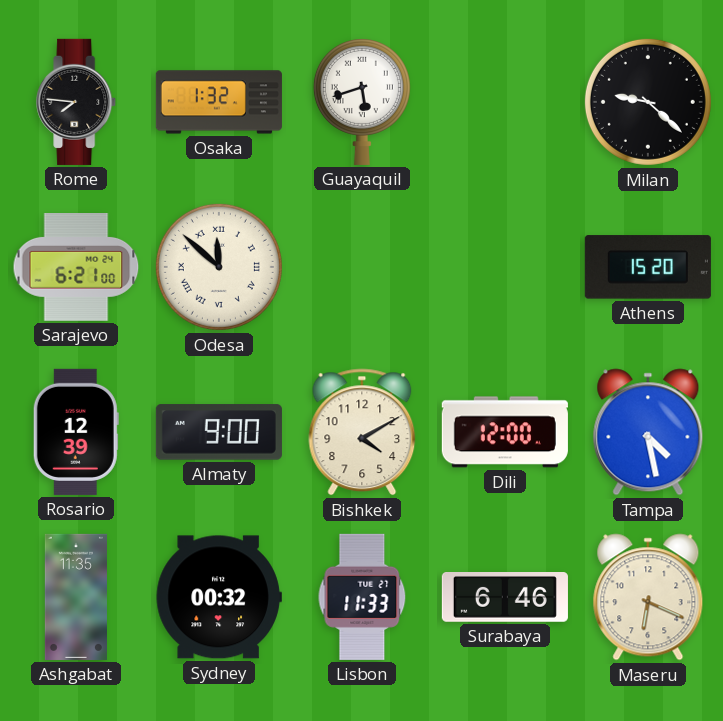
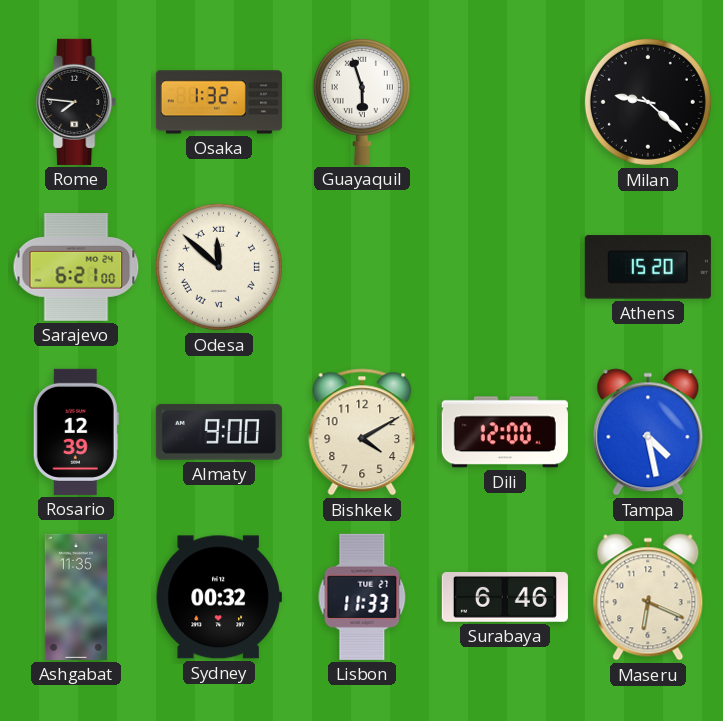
Guayaquil: 5:42 -> 5:57 (362, 101)
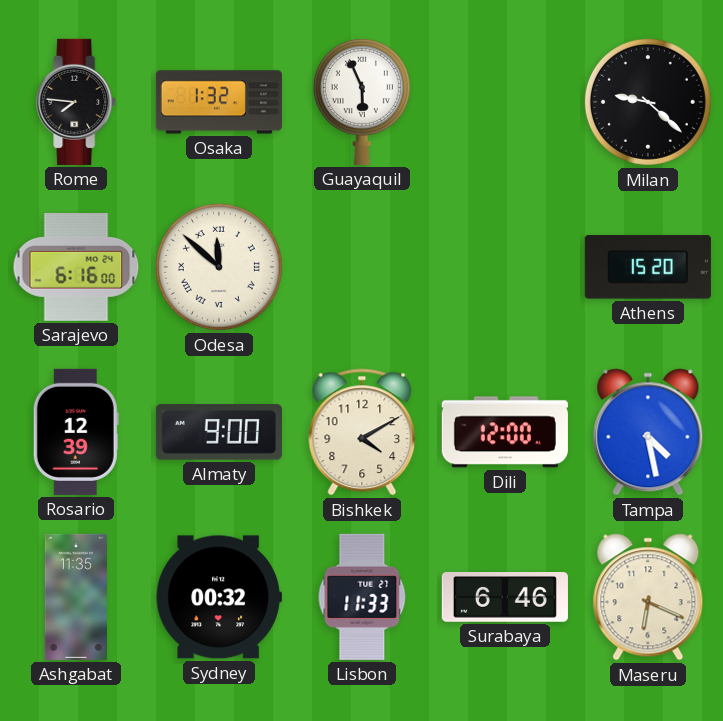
Guayaquil: 5:57 -> 5:56 (362, 101)
Sarajevo: 6:21 -> 6:16 (76, 268)
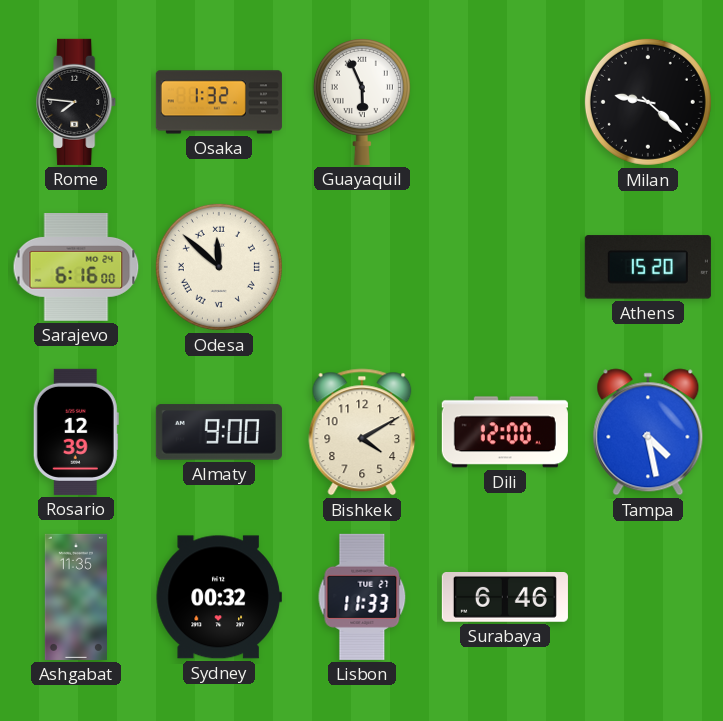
Maseru: 6:19 -> none (648, 597)
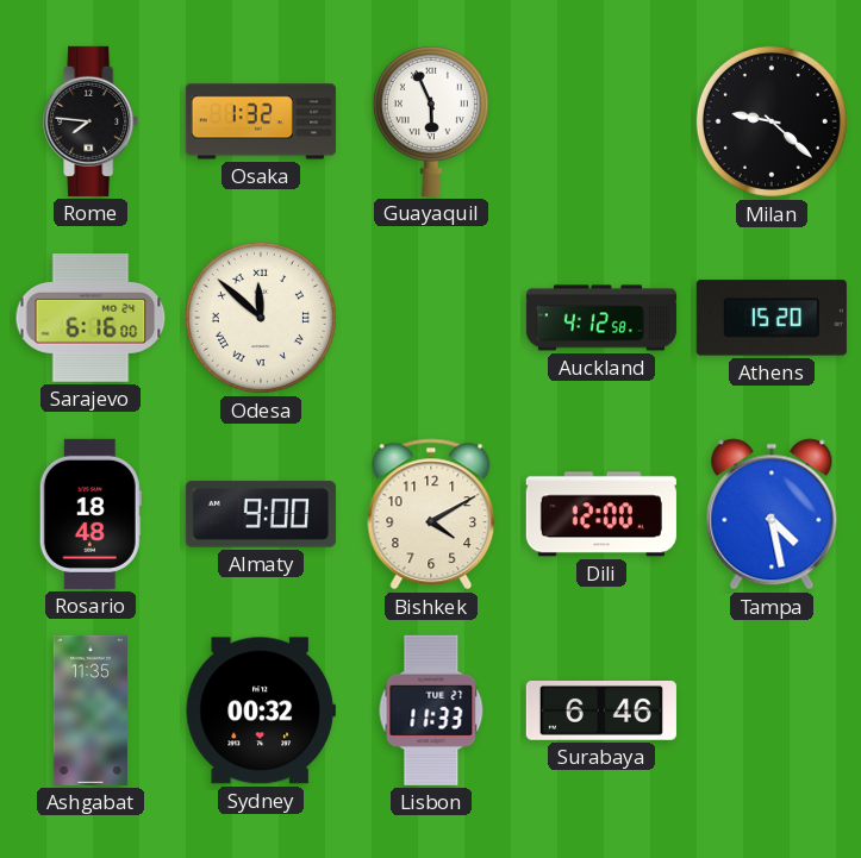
Auckland: none -> 4:12 (601, 318)
Rosario: 12:39 -> 18:48 (91, 514)
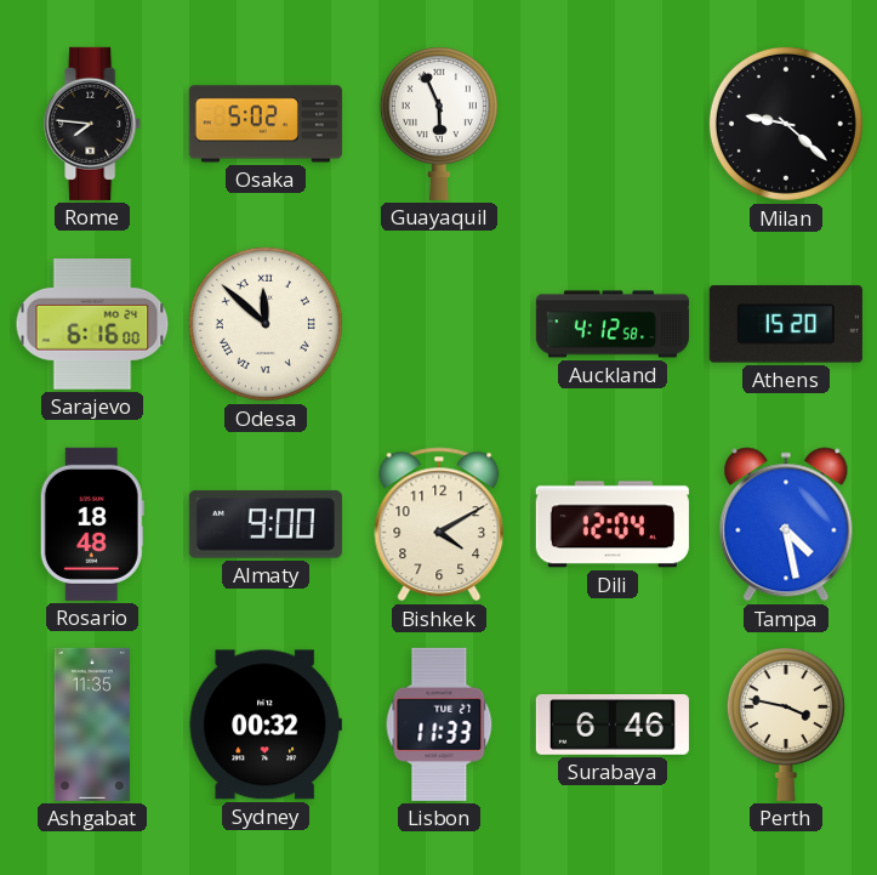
Osaka: 1:32 -> 5:02 (266, 124)
Dili: 12:00 -> 12:04 (613, 524)
Perth: none -> 3:47 (786, 723)
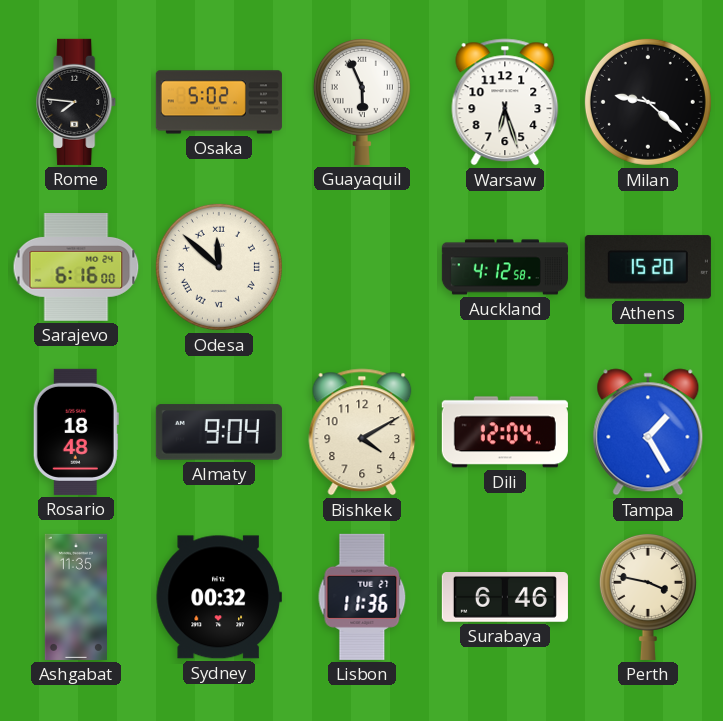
Warsaw: none -> 6:27 (505, 102)
Almaty: 9:00 -> 9:04 (219, 432)
Tampa: 4:28 -> 1:25 (648, 432)
Lisbon: 11:33 -> 11:36 (362, 597)
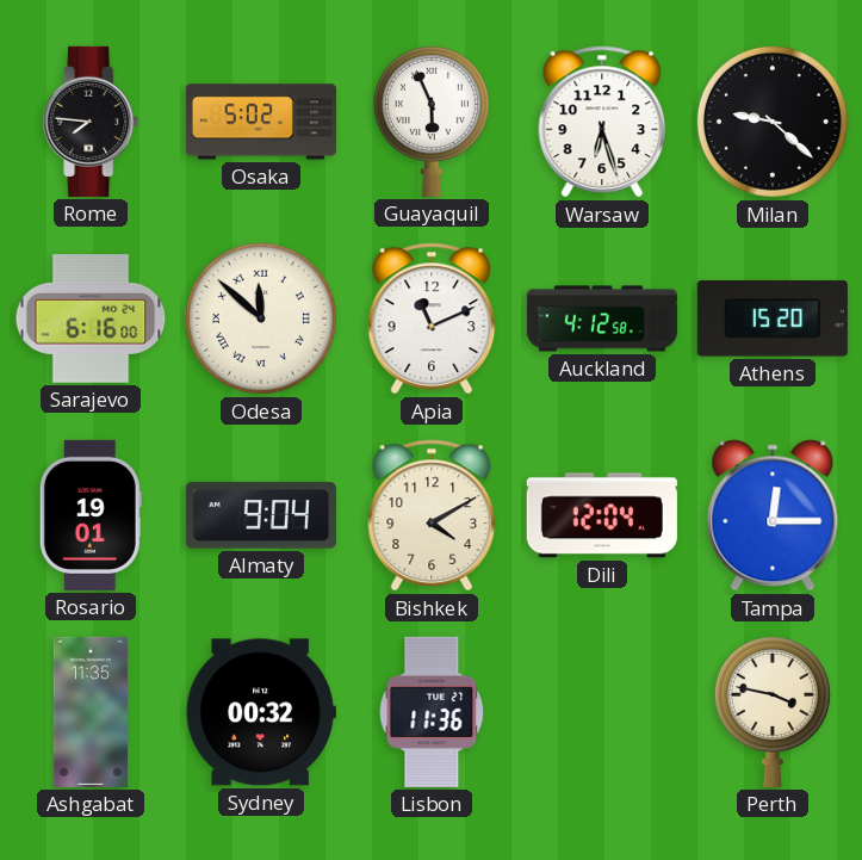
Apia: none -> 11:11 (432, 318)
Rosario: 18:48 -> 19:01 (91, 515)
Tampa: 1:25 -> 12:15 (773, 515)
Surabaya: 6:46 -> none (505, 598)
